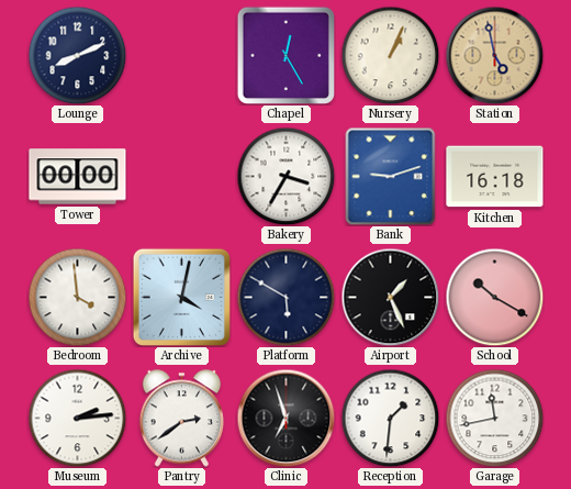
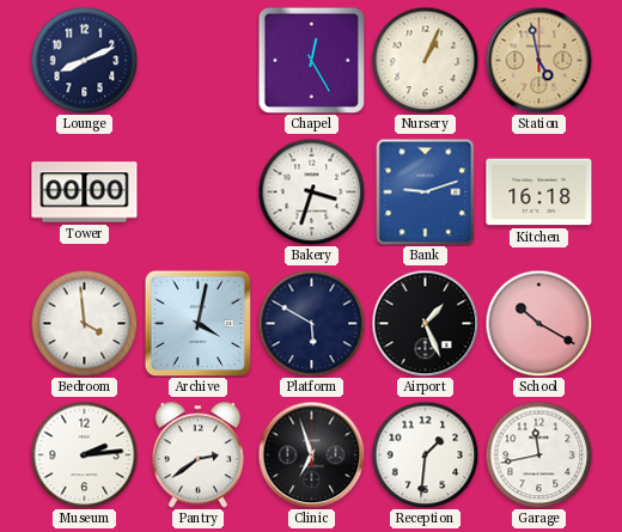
Bakery: 3:35 -> 3:33 (311, 191)
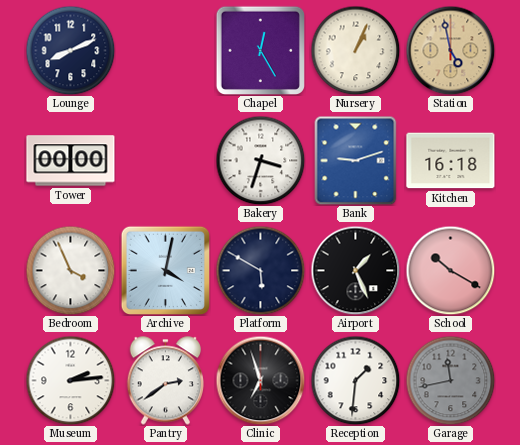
Bedroom: 3:59 -> 3:56 (70, 270)
Garage dial: white -> grey (450, 380)
